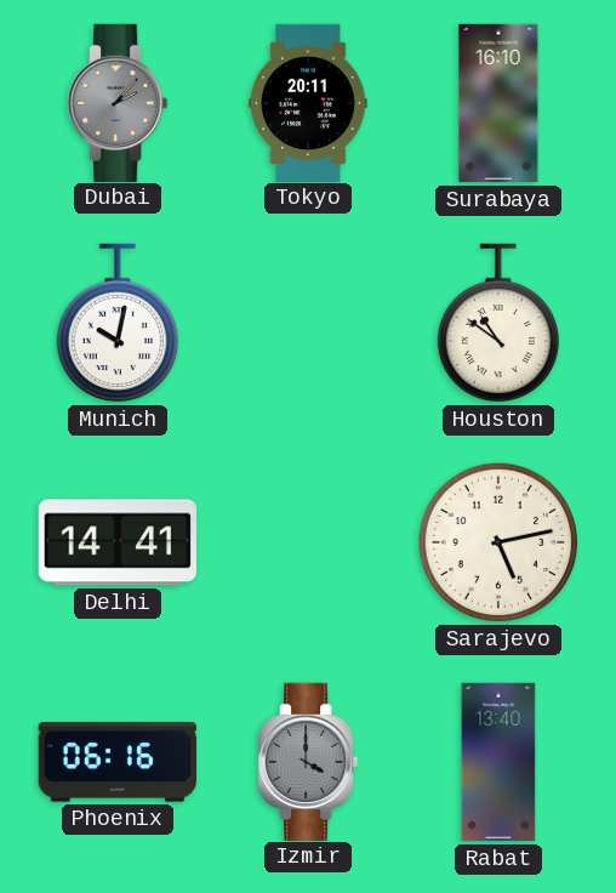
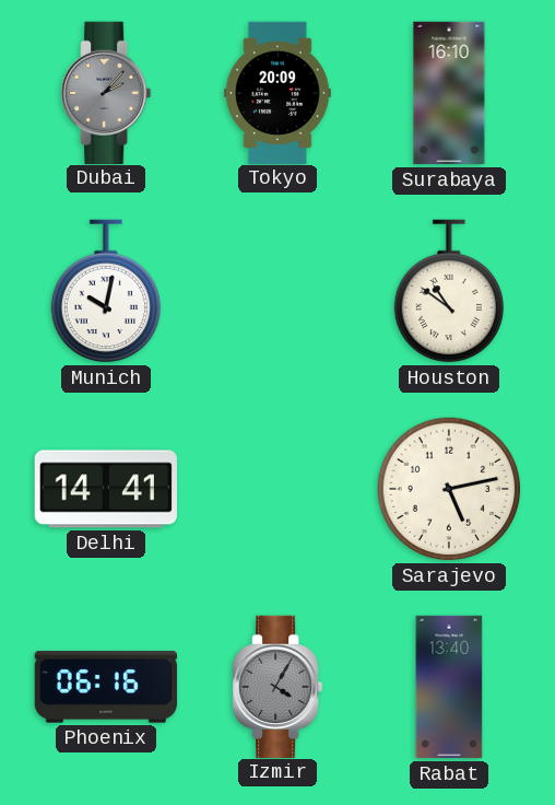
Tokyo: 20:11 -> 20:09 (277, 92)
Izmir: 4:00 -> 4:05 (277, 686)
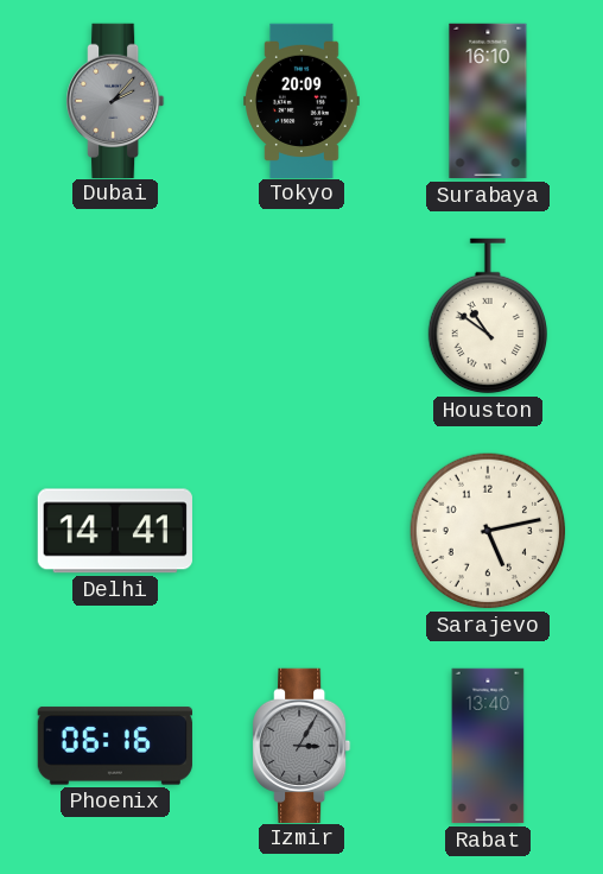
Munich: 10:02 -> none (105, 291)
Izmir: 4:05 -> 3:05 (301, 745)
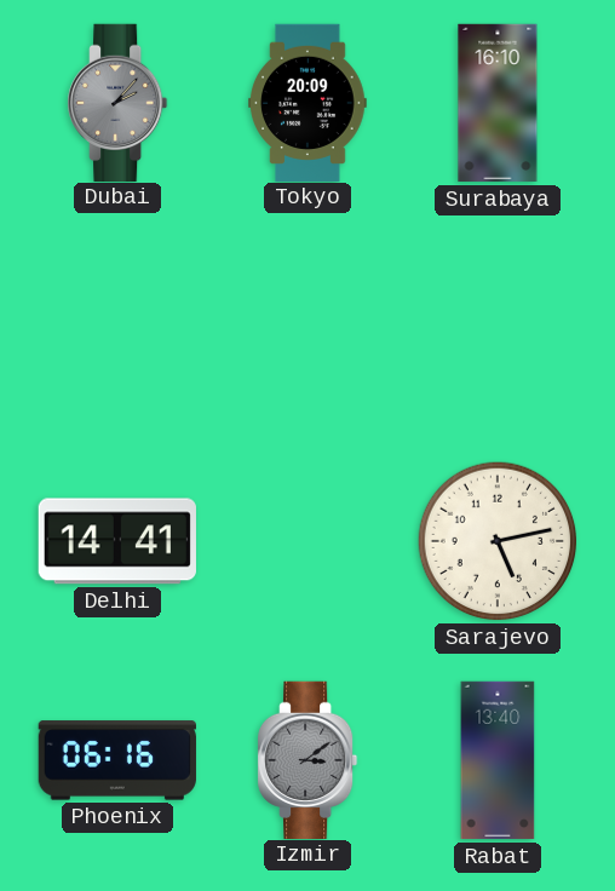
Houston: 10:51 -> none (487, 316)
Izmir: 3:05 -> 3:09 (307, 759)
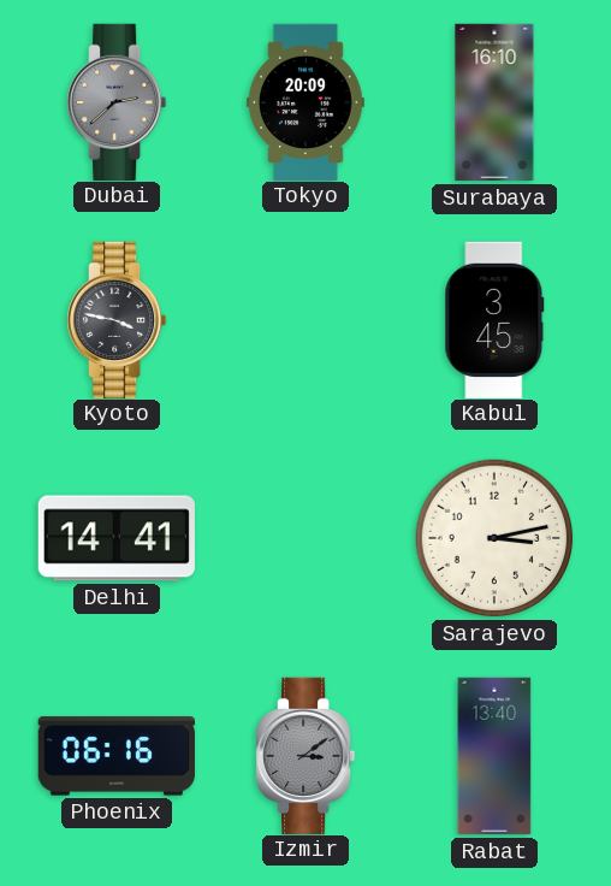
Dubai: 2:07 -> 2:38 (117, 101)
Kyoto: none -> 3:47 (117, 319)
Kabul: none -> 3:45 (494, 319)
Sarajevo: 5:13 -> 3:13 (494, 538)
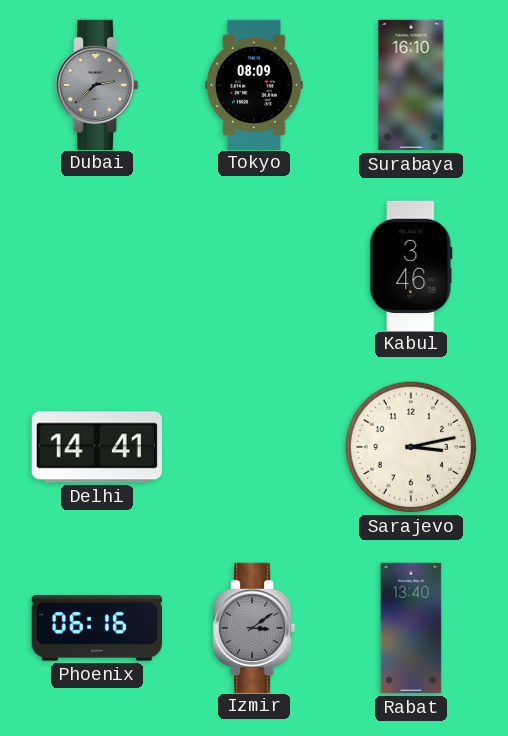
Tokyo: 20:09 -> 08:09 (254, 84)
Kyoto: 3:47 -> none (117, 319)
Kabul: 3:45 -> 3:46 (411, 265)
